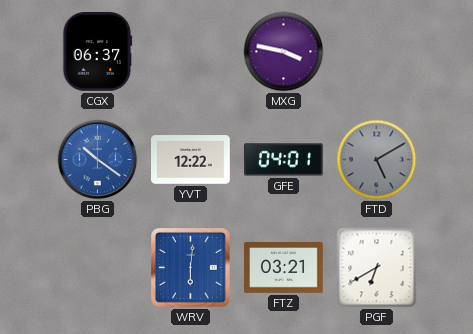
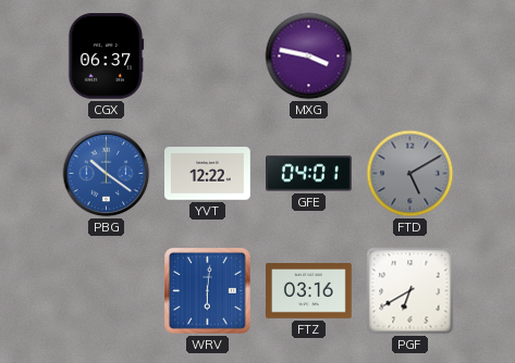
FTZ: 03:21 -> 03:16 (309, 291)
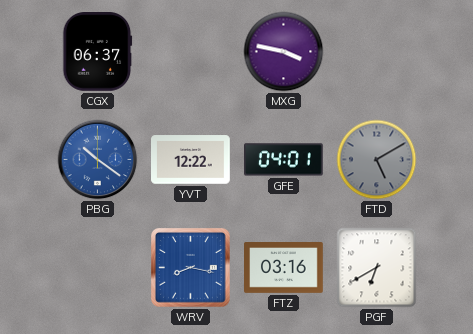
WRV: 6:01 -> 8:17 (191, 268)
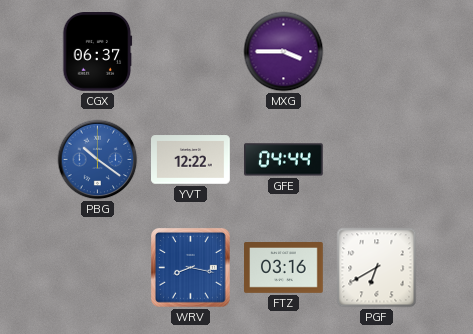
MXG: 3:47 -> 3:45 (284, 52)
GFE: 04:01 -> 04:44 (284, 160)
FTD: 5:10 -> none (377, 160)
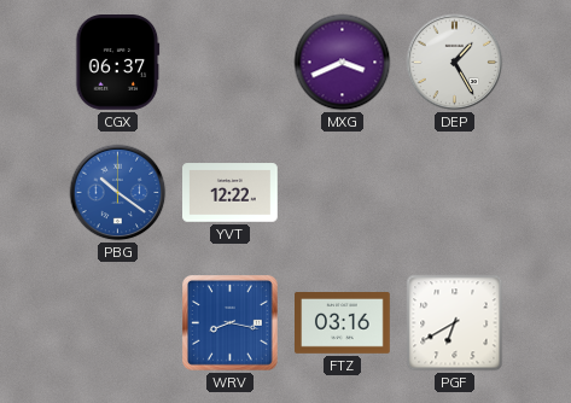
MXG: 3:45 -> 3:41 (343, 63)
DEP: none -> 1:25 (455, 63)
GFE: 04:44 -> none (284, 160)
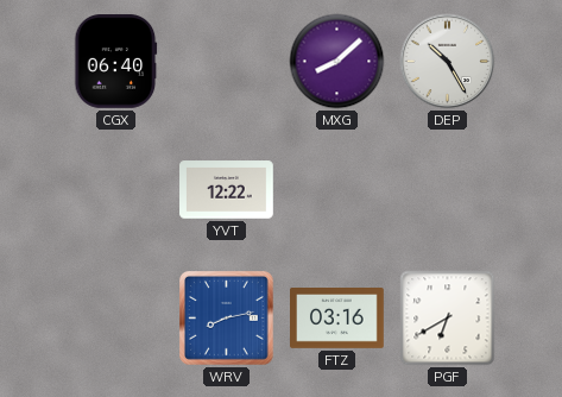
CGX: 06:37 -> 06:40 (116, 62)
MXG: 3:41 -> 8:08 (337, 62)
DEP: 1:25 -> 10:25 (448, 62)
PBG: 10:21 -> none (118, 193)
WRV: 8:17 -> 8:13 (227, 319)
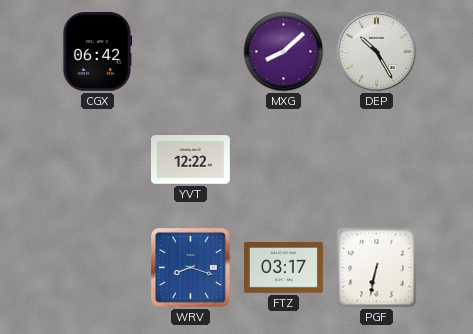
CGX: 06:40 -> 06:42 (98, 52)
WRV: 8:13 -> 8:18 (191, 268)
FTZ: 03:16 -> 03:17 (284, 268)
PGF: 6:40 -> 6:32 (377, 268)
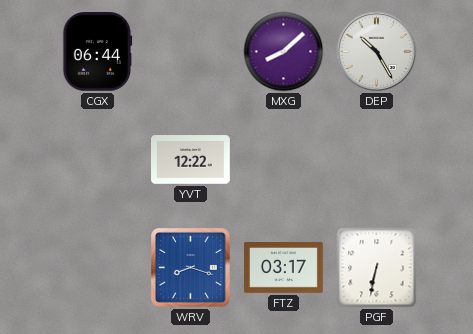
CGX: 06:42 -> 06:44 (98, 52)
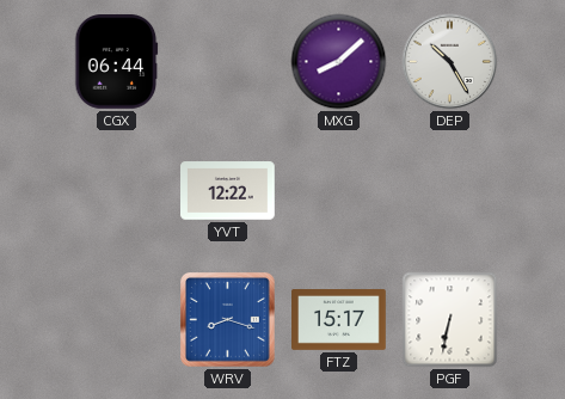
FTZ: 03:17 -> 15:17 (339, 320)
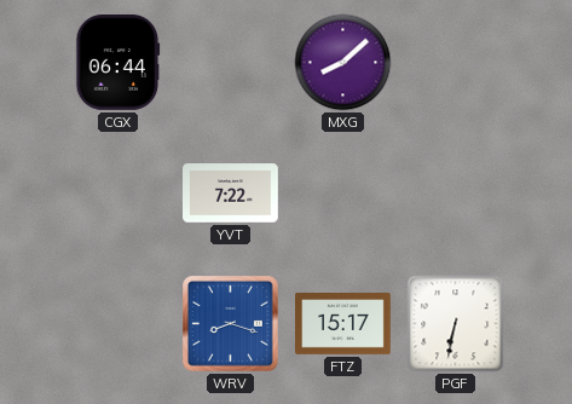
DEP: 10:25 -> none (450, 62)
YVT: 12:22 -> 7:22 (231, 194)
